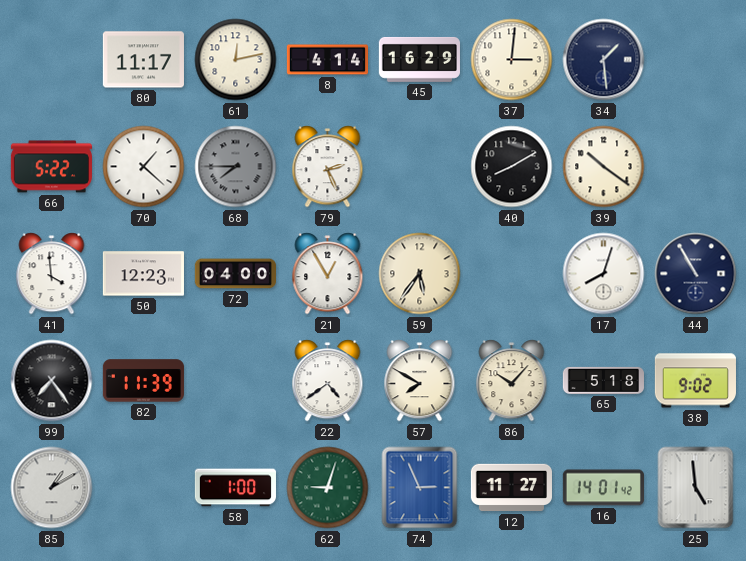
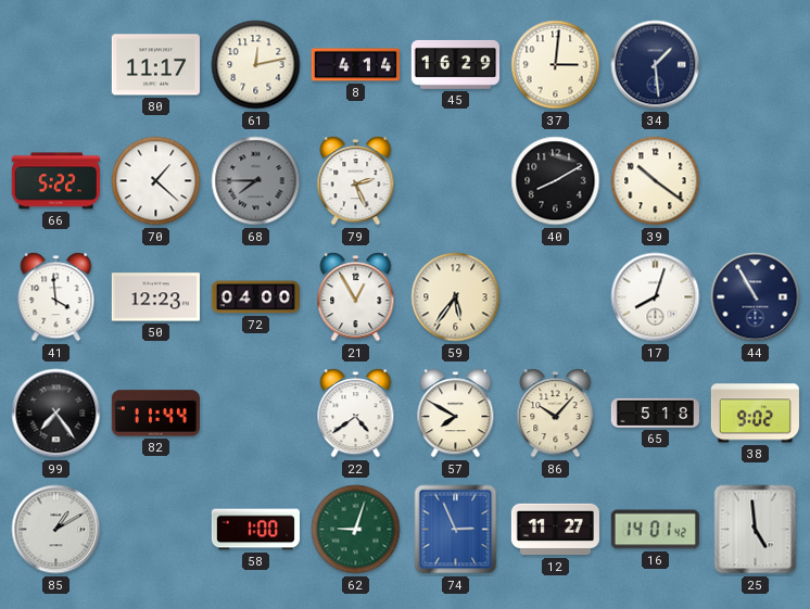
82: 11:39 -> 11:44 (155, 414)
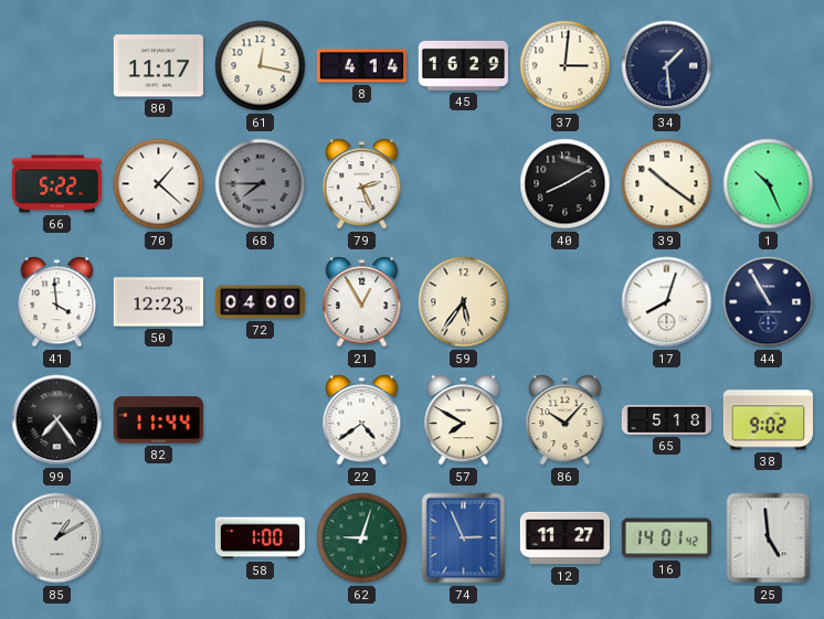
61: 12:13 -> 12:17 (261, 66)
1: none -> 10:26 (769, 184)
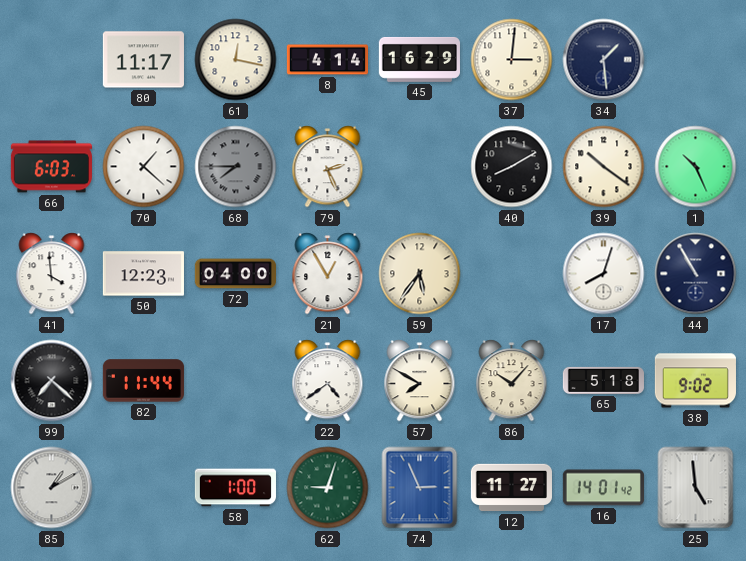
66: 5:22 -> 6:03 (51, 167)
99: 7:24 -> 7:22 (52, 381)
